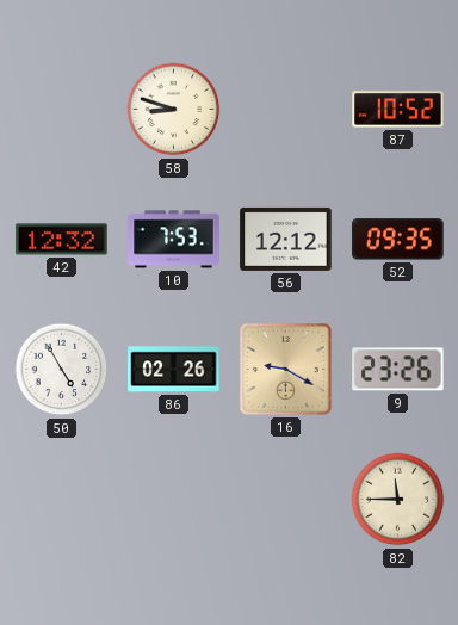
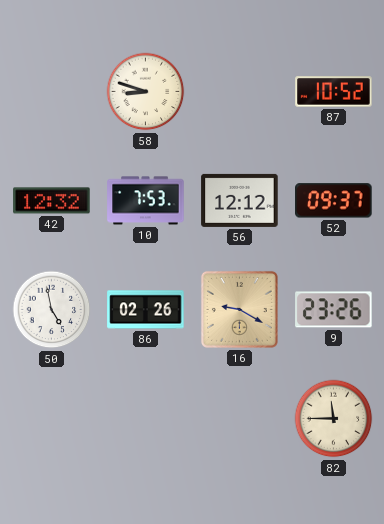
52: 09:35 -> 09:37 (334, 201)
50: 4:55 -> 4:58 (52, 310)
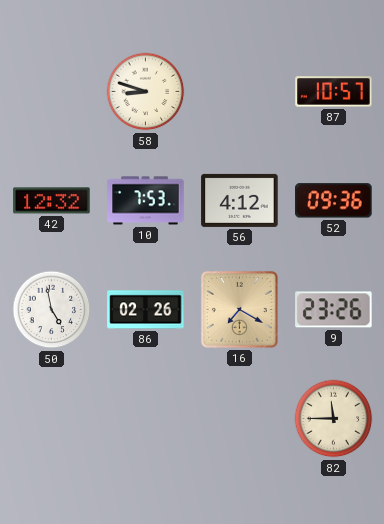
87: 10:52 -> 10:57 (334, 92)
56: 12:12 -> 4:12 (240, 200)
52: 09:37 -> 09:36 (334, 201)
16: 9:20 -> 7:20 (239, 309)
